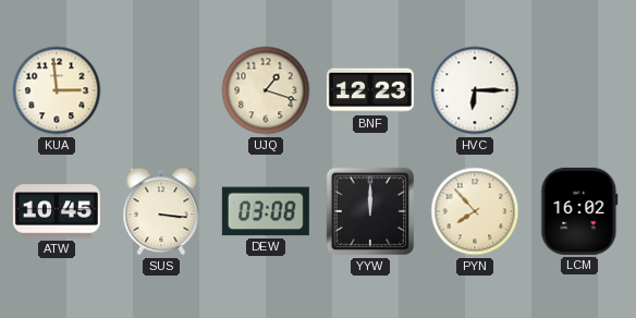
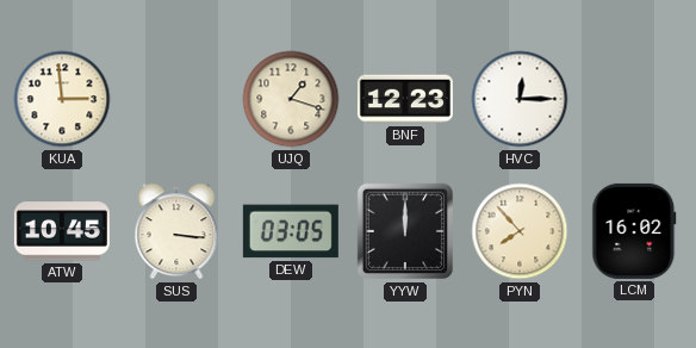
HVC: 6:15 -> 12:15 (520, 99)
DEW: 03:08 -> 03:05 (291, 231)
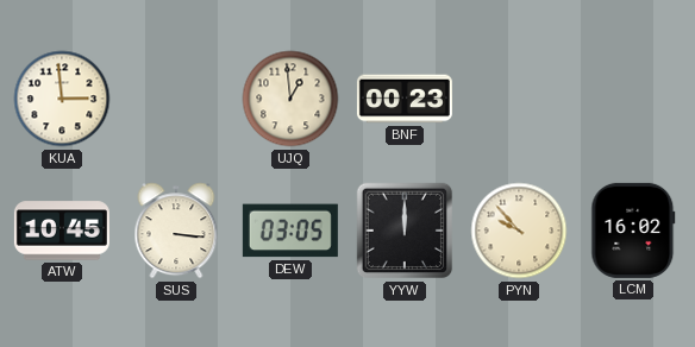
UJQ: 1:18 -> 12:59 (290, 99)
BNF: 12:23 -> 00:23 (405, 99)
HVC: 12:15 -> none (520, 99)
PYN: 7:53 -> 9:53 (519, 231)
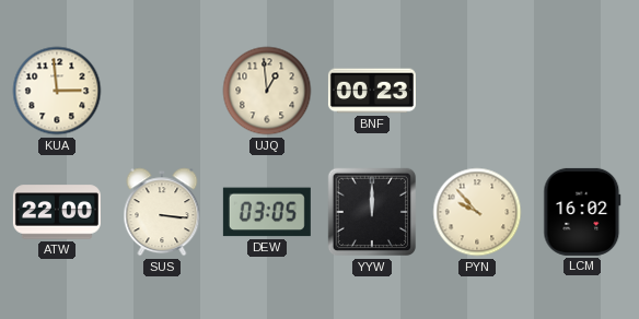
ATW: 10:45 -> 22:00 (57, 212)
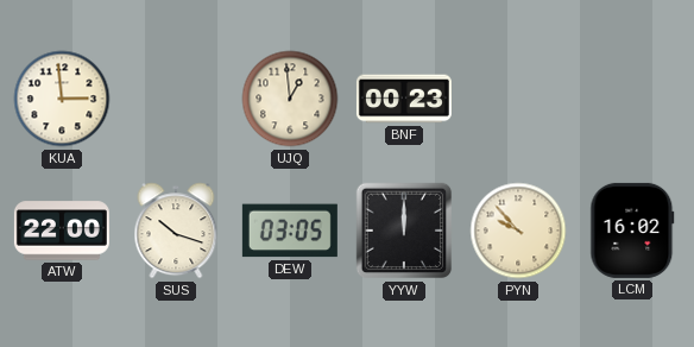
SUS: 3:16 -> 10:18 (176, 231)
